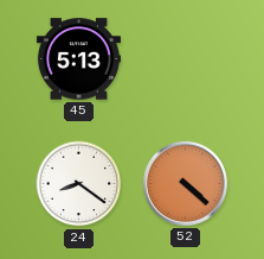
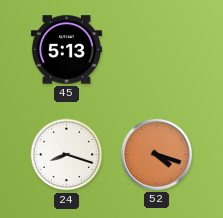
24: 8:21 -> 8:18 (67, 155)
52: 4:22 -> 4:18 (156, 154)
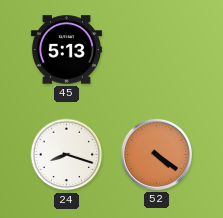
52: 4:18 -> 4:21 (156, 154)
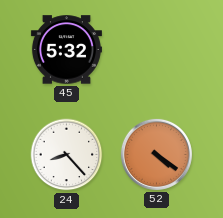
45: 5:13 -> 5:32 (66, 50)
24: 8:18 -> 8:23 (67, 155)
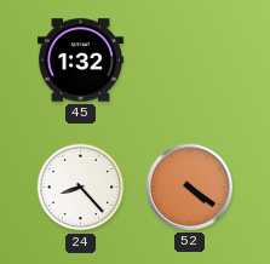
45: 5:32 -> 1:32 (80, 61)
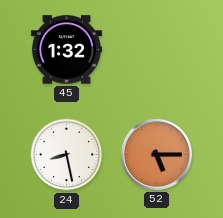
24: 8:23 -> 8:28 (67, 155)
52: 4:21 -> 5:15 (156, 154)
